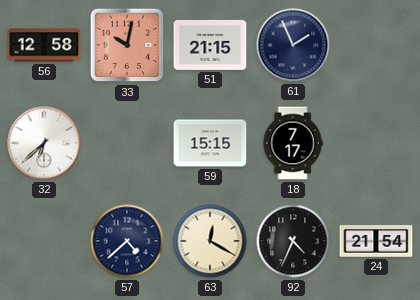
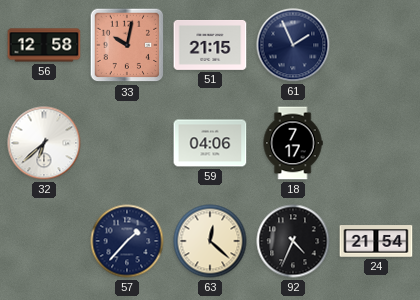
59: 15:15 -> 04:06 (210, 143)
57: 4:38 -> 1:37 (127, 241)
63: 12:20 -> 12:22 (210, 241)
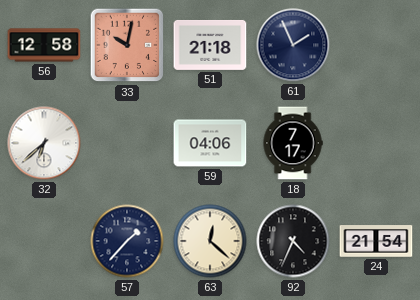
51: 21:15 -> 21:18 (210, 45)
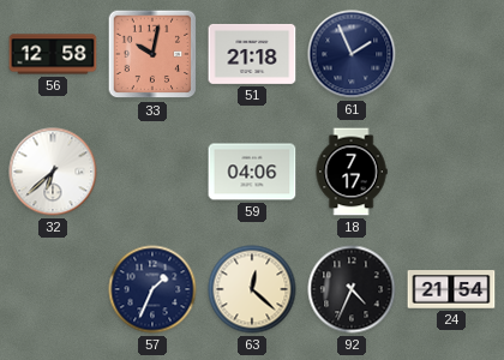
57: 1:37 -> 1:34 (152, 289)
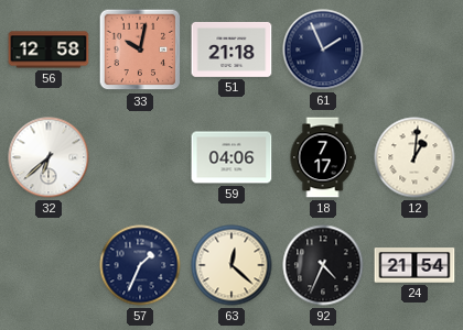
12: none -> 1:01 (414, 157)
